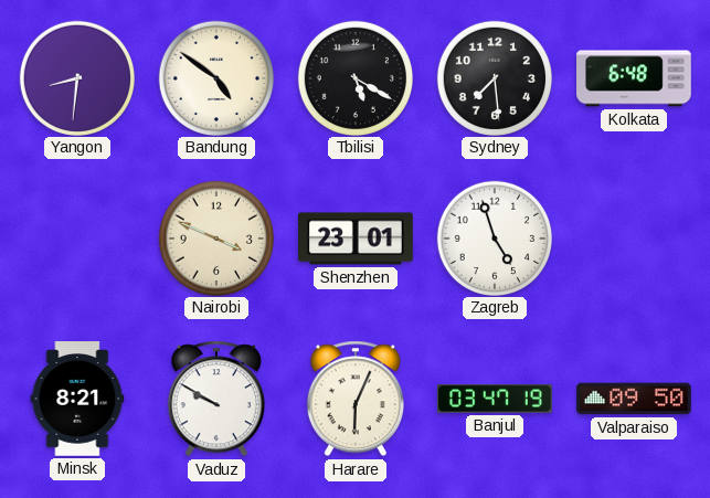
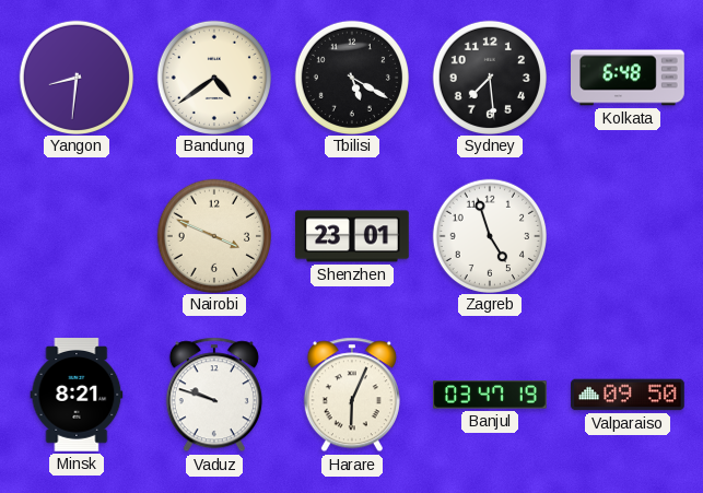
Bandung: 4:51 -> 4:39 (213, 77)
Vaduz: 9:50 -> 9:48 (214, 395)
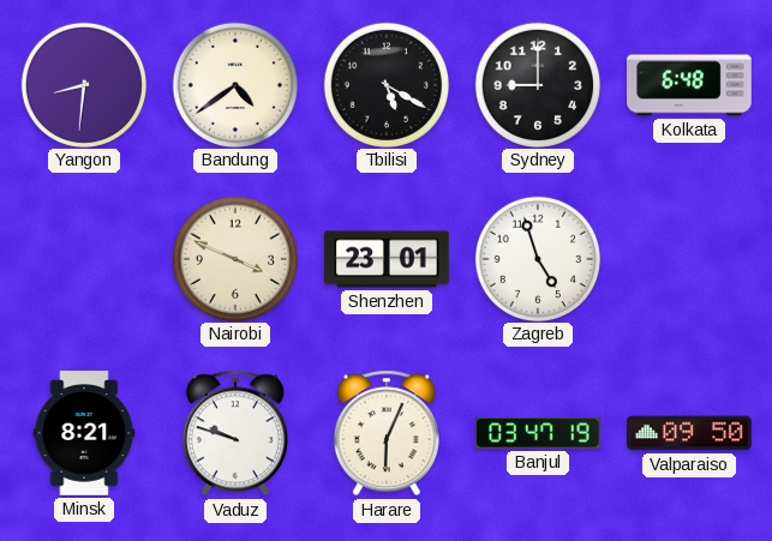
Sydney: 7:29 -> 9:00 (537, 84)
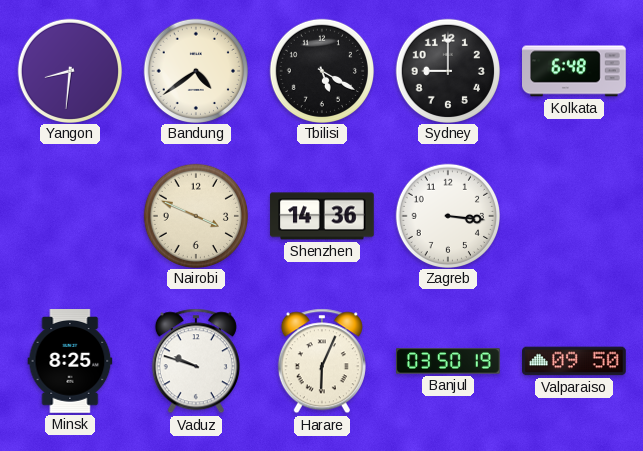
Shenzhen: 23:01 -> 14:36 (322, 216)
Zagreb: 4:57 -> 3:16 (447, 215)
Minsk: 8:21 -> 8:25 (70, 362)
Banjul: 03:47 -> 03:50 (448, 361)
